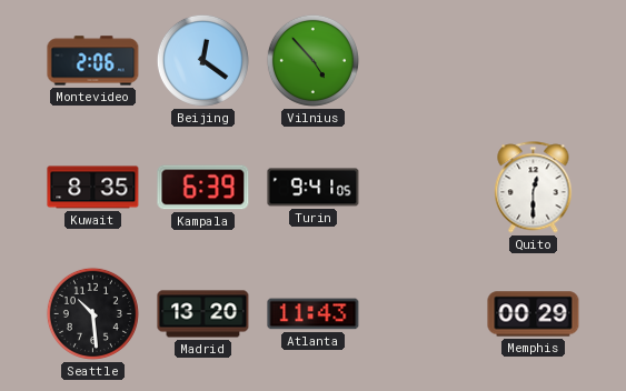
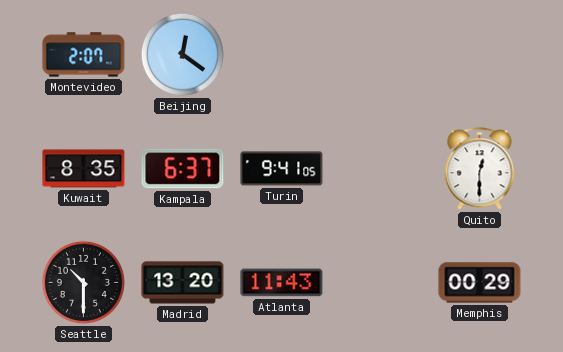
Montevideo: 2:06 -> 2:07 (84, 55)
Vilnius: 4:53 -> none (312, 60)
Kampala: 6:39 -> 6:37 (183, 169)
Seattle: 10:29 -> 10:30 (83, 282)
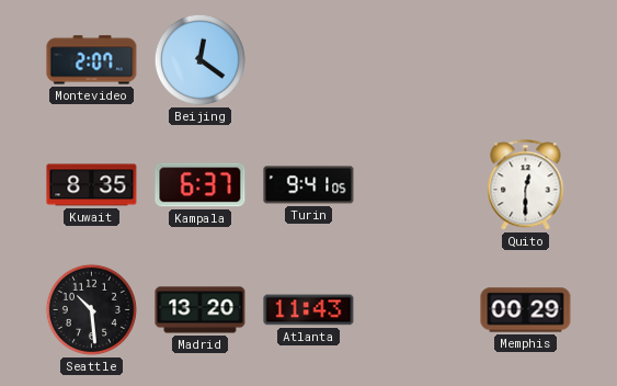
Seattle: 10:30 -> 10:29 (91, 309)
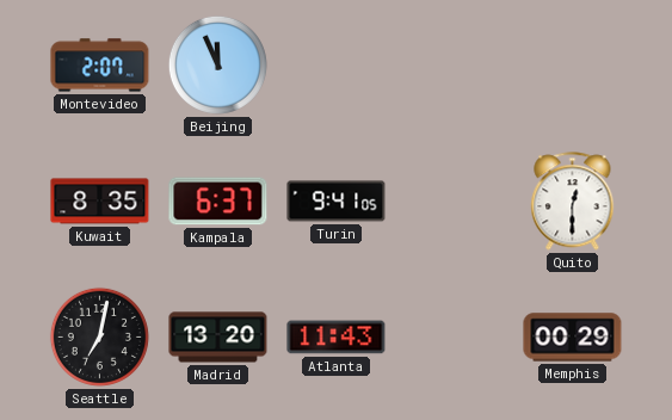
Beijing: 12:21 -> 11:56 (217, 64)
Seattle: 10:29 -> 7:02 (99, 336)
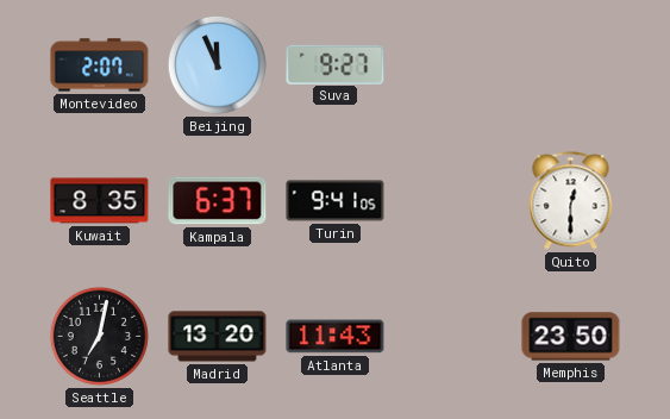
Suva: none -> 9:27 (336, 64)
Memphis: 00:29 -> 23:50 (571, 337)
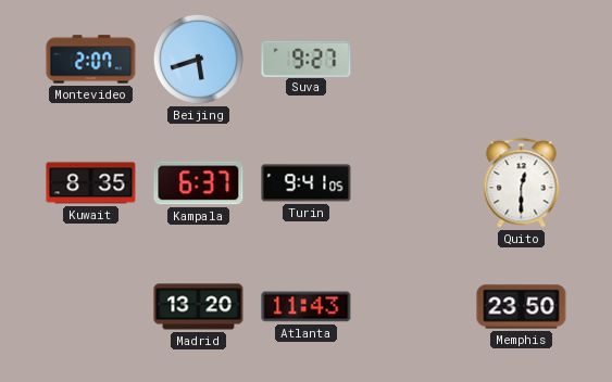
Beijing: 11:56 -> 5:42 (198, 59)
Seattle: 7:02 -> none (99, 336)
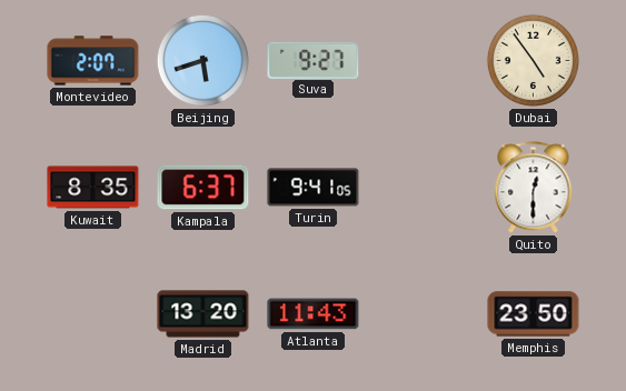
Dubai: none -> 4:54 (533, 60)
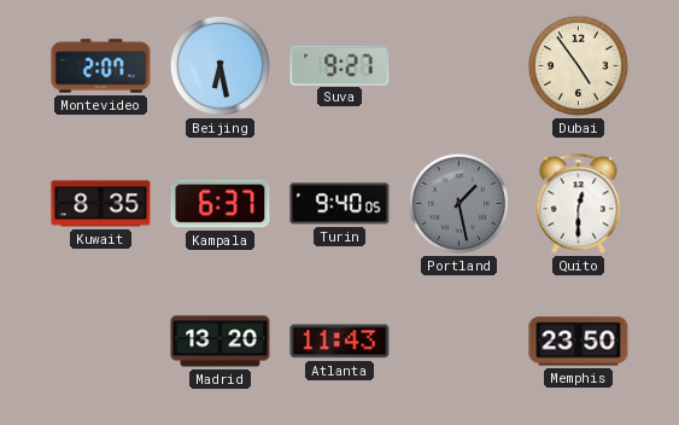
Beijing: 5:42 -> 6:28 (219, 65)
Turin: 9:41 -> 9:40 (340, 204)
Portland: none -> 1:28 (458, 203)
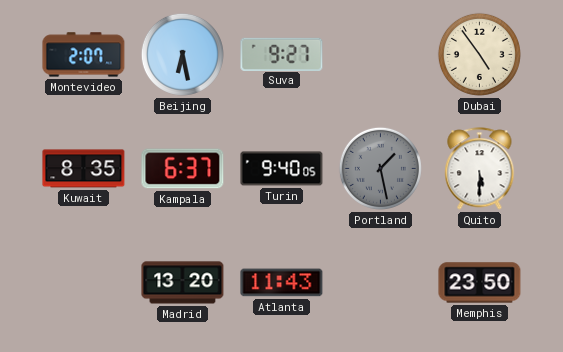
Quito: 12:30 -> 5:30 (480, 169)
